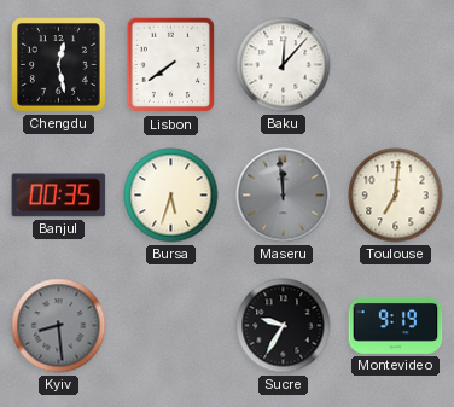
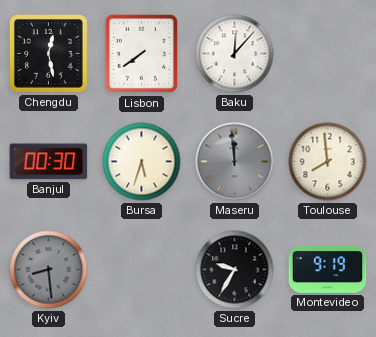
Banjul: 00:35 -> 00:30 (49, 162)
Toulouse: 7:01 -> 7:59 (328, 162)
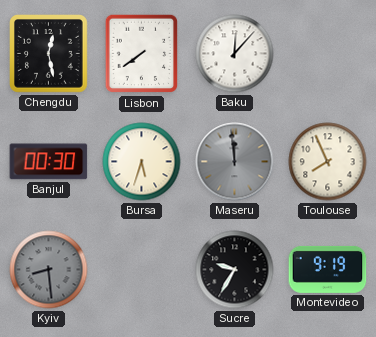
Toulouse: 7:59 -> 7:56 (328, 162)
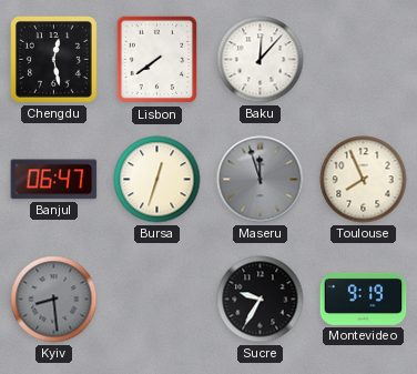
Banjul: 00:30 -> 06:47 (54, 180)
Bursa: 5:33 -> 12:33 (157, 180)
Maseru: 11:59 -> 11:57 (261, 180)
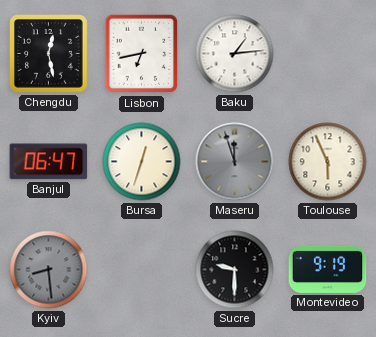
Lisbon: 7:39 -> 6:43 (142, 54)
Baku: 12:07 -> 1:14 (235, 54)
Toulouse: 7:56 -> 5:56 (328, 162)
Sucre: 9:35 -> 9:30 (235, 270)
